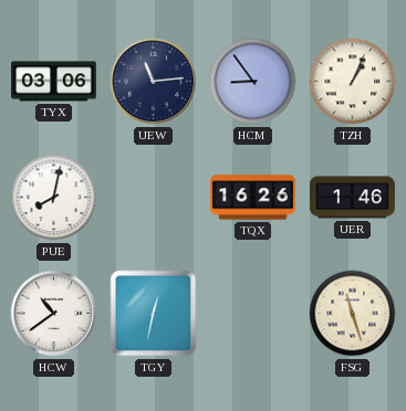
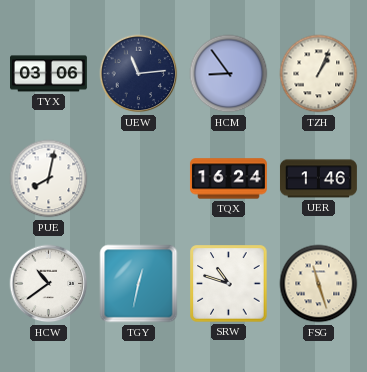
TQX: 16:26 -> 16:24 (228, 179)
SRW: none -> 10:48 (229, 284)
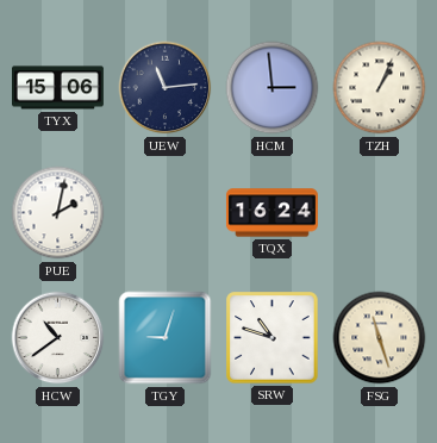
TYX: 03:06 -> 15:06 (58, 88)
HCM: 8:54 -> 2:59 (273, 88)
PUE: 8:02 -> 2:02 (58, 213)
UER: 1:46 -> none (318, 179)
TGY: 12:32 -> 9:03 (166, 338)
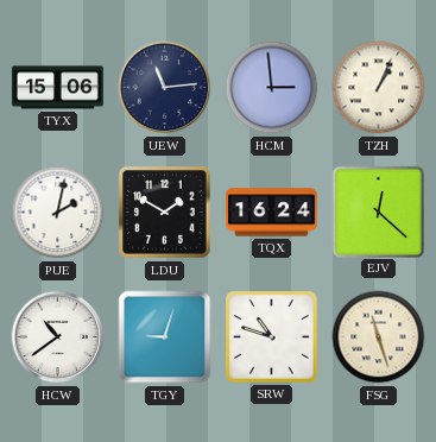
LDU: none -> 1:50 (165, 213)
EJV: none -> 12:22 (378, 211)
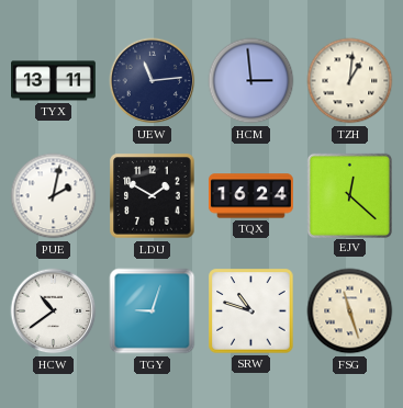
TYX: 15:06 -> 13:11 (54, 81)
TZH: 1:04 -> 1:01 (350, 81)
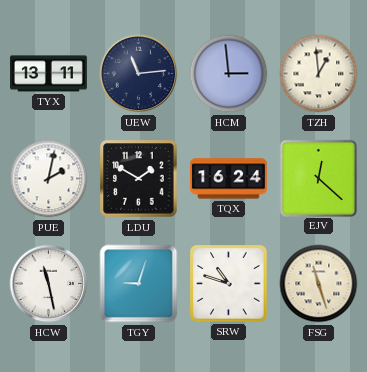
TZH: 1:01 -> 12:59 (319, 74)
HCW: 10:39 -> 11:28 (49, 284)
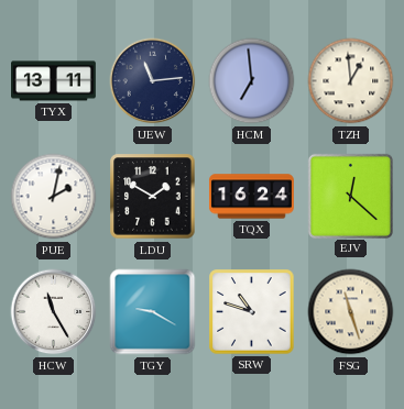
HCM: 2:59 -> 6:59 (252, 81)
HCW: 11:28 -> 11:25 (54, 312)
TGY: 9:03 -> 9:20 (153, 312)
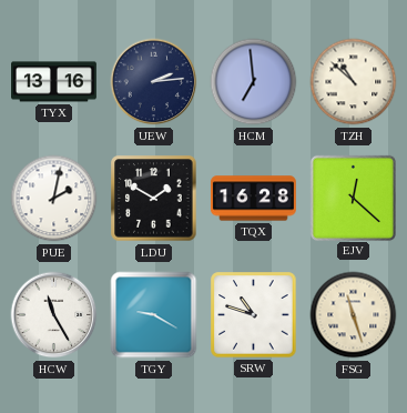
TYX: 13:11 -> 13:16 (54, 82)
UEW: 11:14 -> 2:14 (154, 82)
TZH: 12:59 -> 10:52 (354, 82)
TQX: 16:24 -> 16:28 (253, 199)
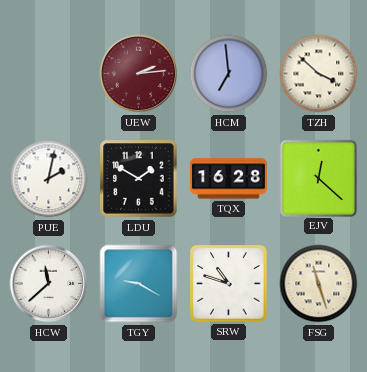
TYX: 13:16 -> none (54, 82)
UEW dial: navy -> burgundy (139, 74)
TZH: 10:52 -> 3:52 (319, 74)
HCW: 11:25 -> 11:38 (49, 284)
